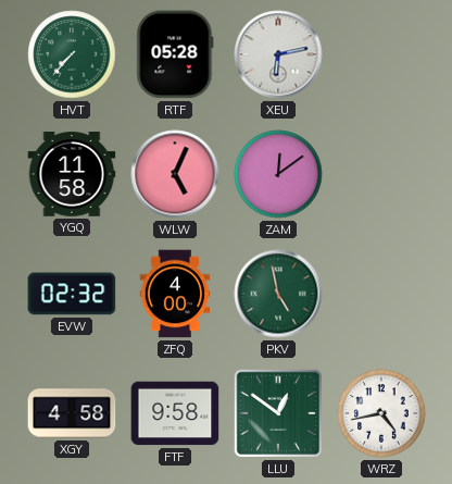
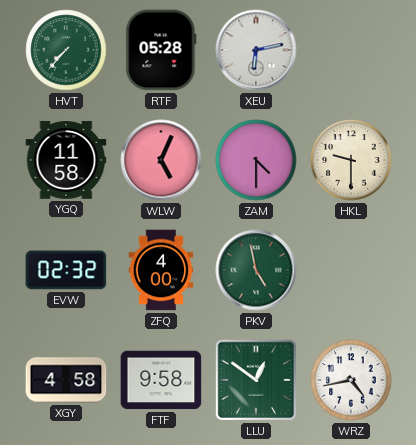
ZAM: 12:09 -> 4:30 (256, 160)
HKL: none -> 9:30 (351, 160)
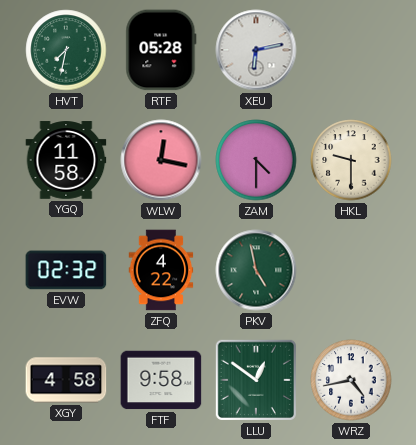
HVT: 7:37 -> 7:32 (66, 50)
WLW: 5:04 -> 12:17 (161, 160)
ZFQ: 4:00 -> 4:22 (161, 270)
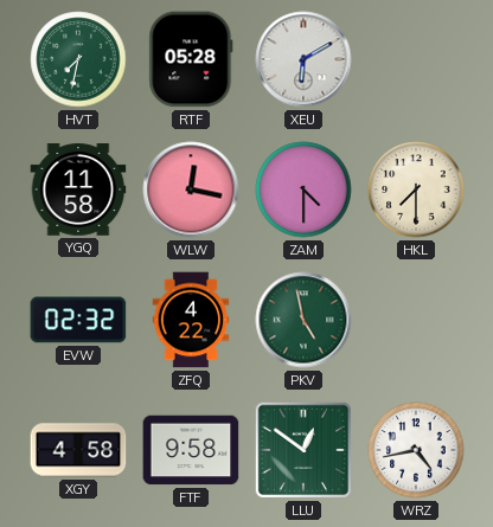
XEU: 6:13 -> 6:10 (303, 59)
HKL: 9:30 -> 7:30 (416, 189)
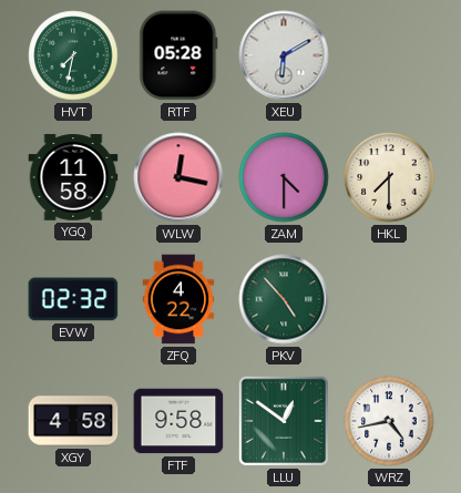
PKV: 4:58 -> 4:53 (284, 299)
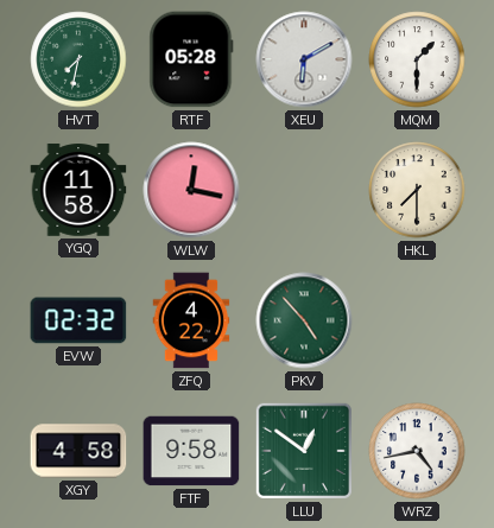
MQM: none -> 1:30 (417, 59)
ZAM: 4:30 -> none (284, 177)
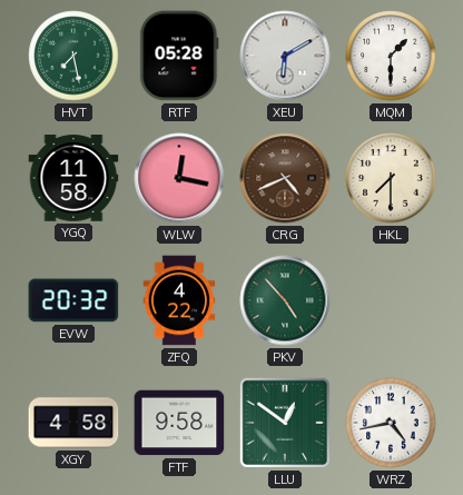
HVT: 7:32 -> 7:28 (73, 56)
CRG: none -> 4:41 (285, 178)
EVW: 02:32 -> 20:32 (73, 300)
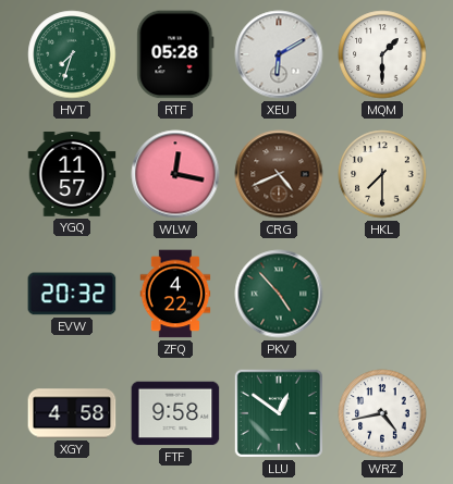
HVT: 7:28 -> 7:33 (72, 54)
YGQ: 11:58 -> 11:57 (72, 174)
